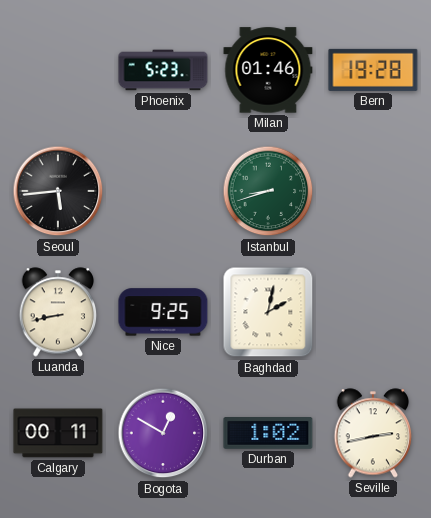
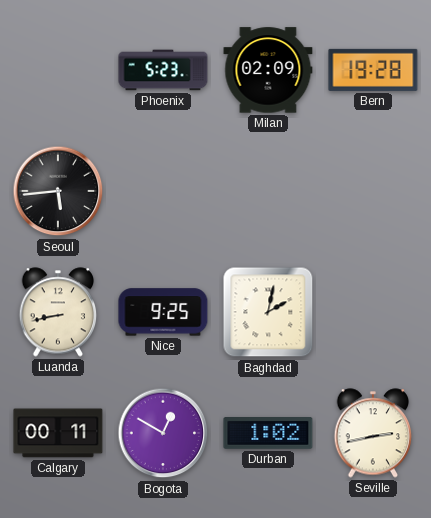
Milan: 01:46 -> 02:09 (268, 70)
Istanbul: 8:42 -> none (268, 191)
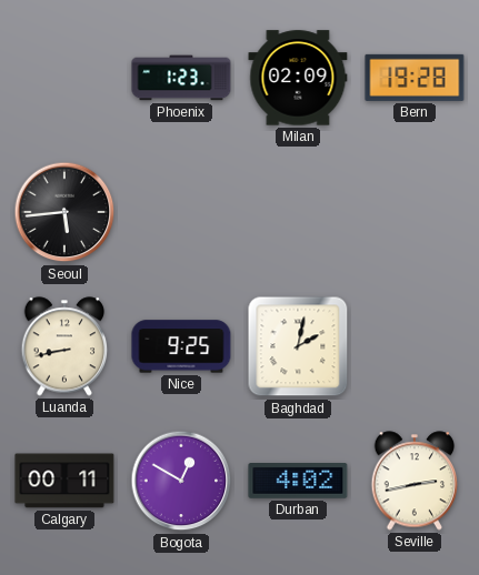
Phoenix: 5:23 -> 1:23 (181, 78)
Durban: 1:02 -> 4:02 (298, 482)
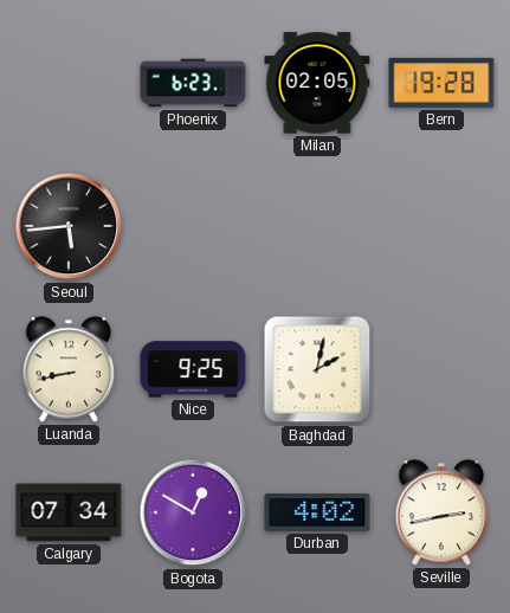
Phoenix: 1:23 -> 6:23 (193, 83)
Milan: 02:09 -> 02:05 (317, 83)
Calgary: 00:11 -> 07:34 (69, 512)
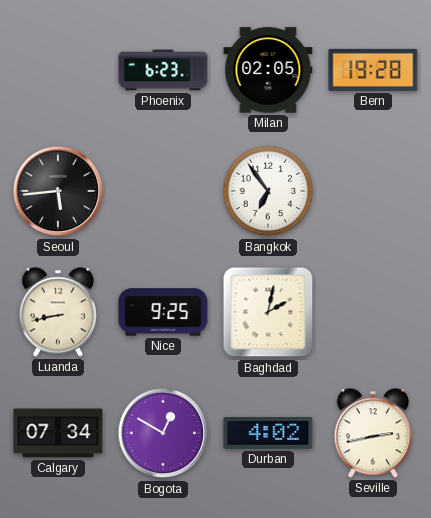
Bangkok: none -> 6:54 (268, 191)
